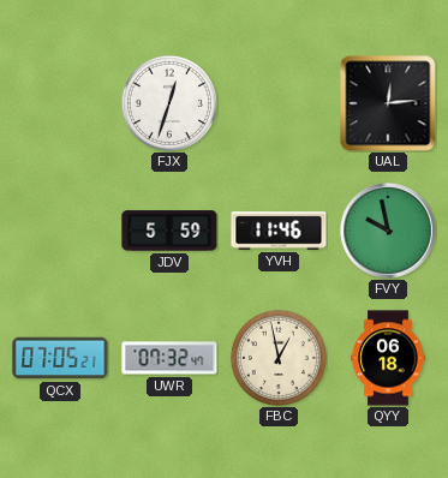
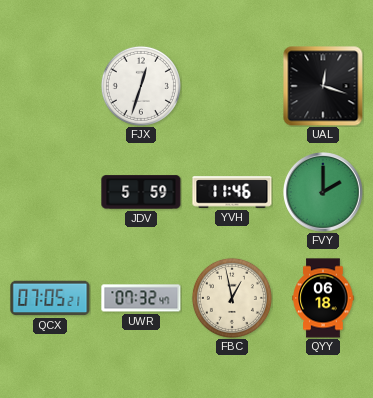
UAL: 12:14 -> 12:18 (323, 86)
FVY: 9:58 -> 2:00 (324, 193)
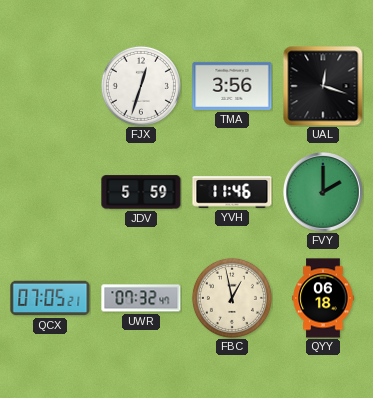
TMA: none -> 3:56 (232, 86)
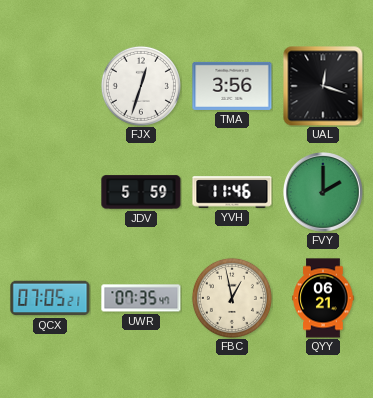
UWR: 07:32 -> 07:35 (141, 298)
QYY: 06:18 -> 06:21 (323, 298)
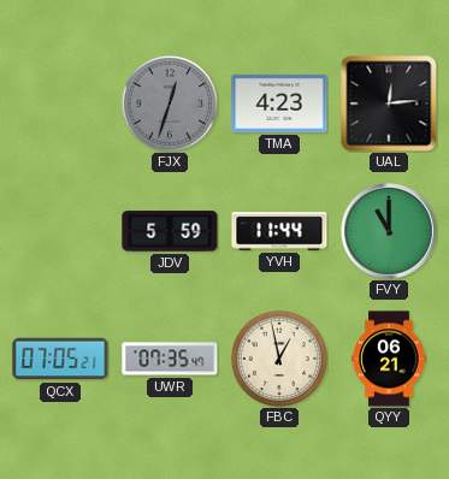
FJX dial: white -> grey (170, 104)
TMA: 3:56 -> 4:23 (279, 104)
UAL: 12:18 -> 12:14 (389, 104)
YVH: 11:46 -> 11:44 (279, 231)
FVY: 2:00 -> 11:00 (390, 232)
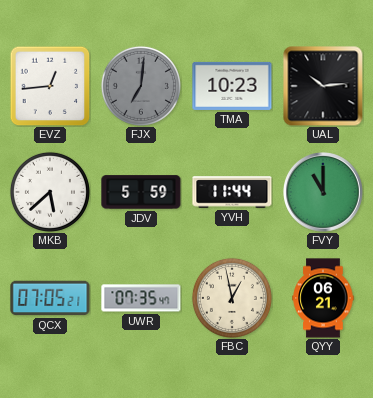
EVZ: none -> 12:44 (50, 86)
FJX: 12:33 -> 7:01 (141, 86)
TMA: 4:23 -> 10:23 (232, 86)
UAL: 12:14 -> 10:14 (323, 86)
MKB: none -> 5:38 (50, 192)
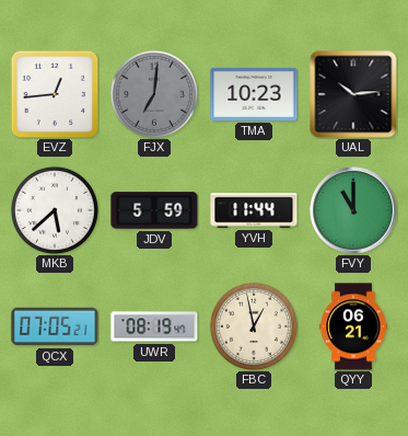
UWR: 07:35 -> 08:19 (154, 326)
